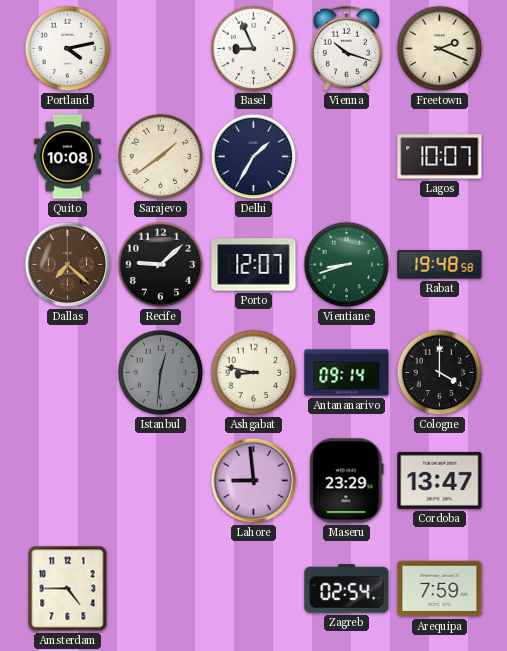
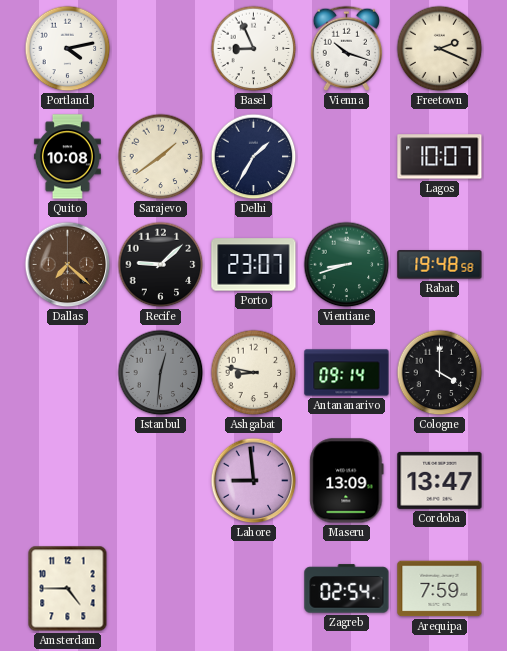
Porto: 12:07 -> 23:07 (254, 265)
Maseru: 23:29 -> 13:09 (347, 481)
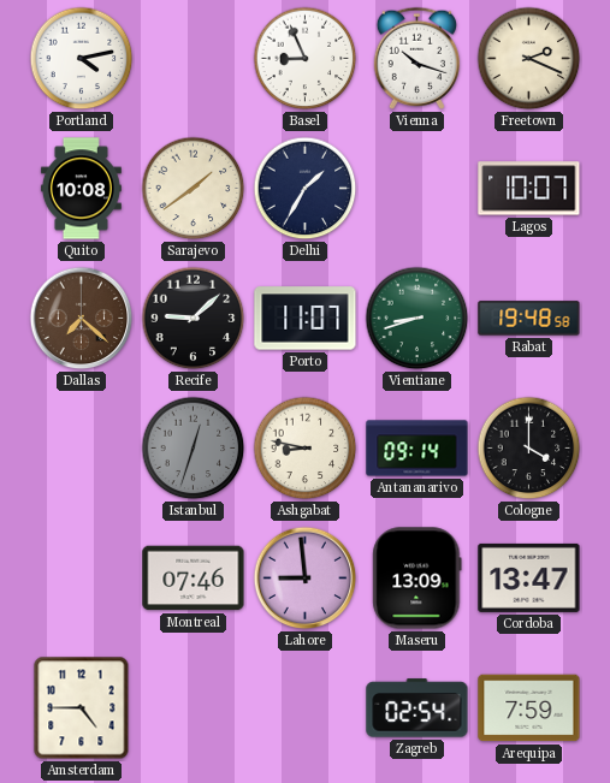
Porto: 23:07 -> 11:07 (306, 319)
Istanbul: 12:31 -> 12:33 (194, 449)
Montreal: none -> 07:46 (194, 579)
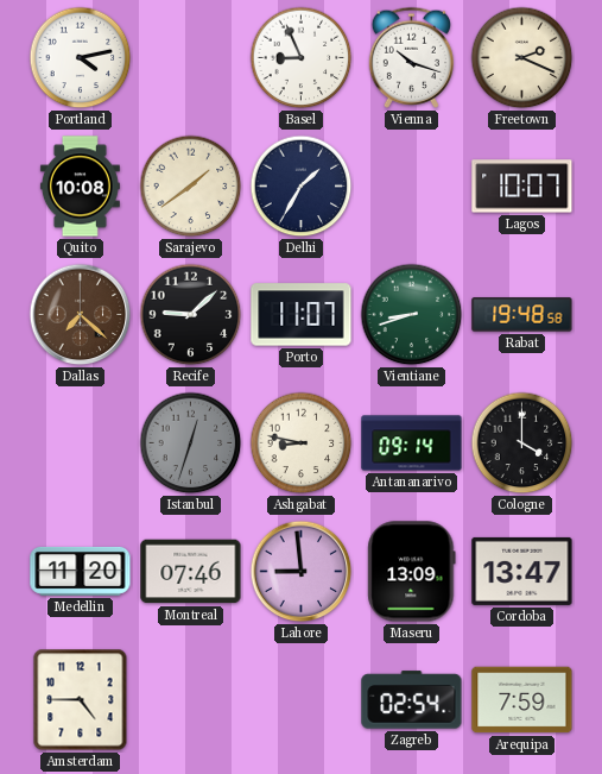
Medellin: none -> 11:20 (81, 571)
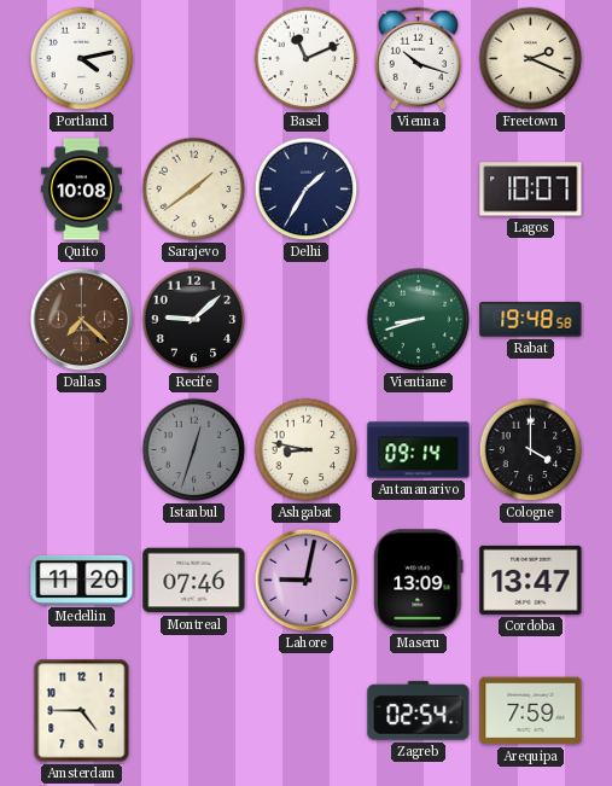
Basel: 8:56 -> 11:11 (307, 59)
Porto: 11:07 -> none (302, 315)
Lahore: 8:59 -> 9:02 (307, 581)
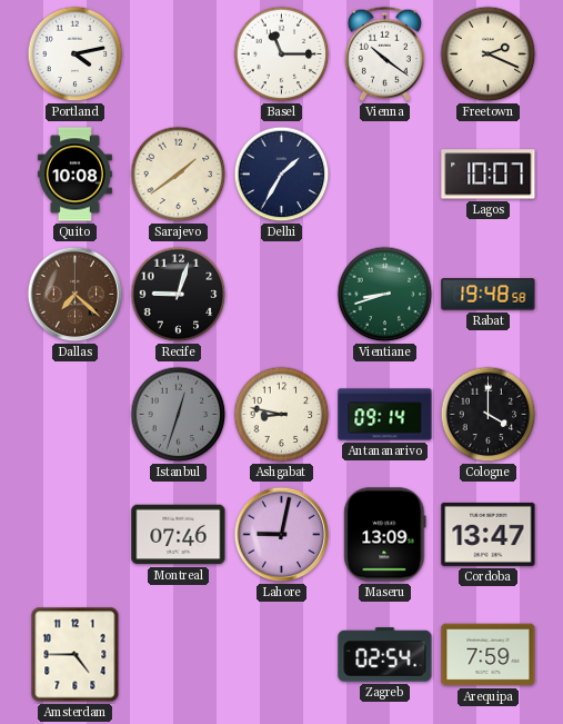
Basel: 11:11 -> 11:15 (282, 54)
Vienna: 10:18 -> 10:21 (384, 53)
Recife: 9:08 -> 9:03 (179, 295)
Medellin: 11:20 -> none (82, 580)
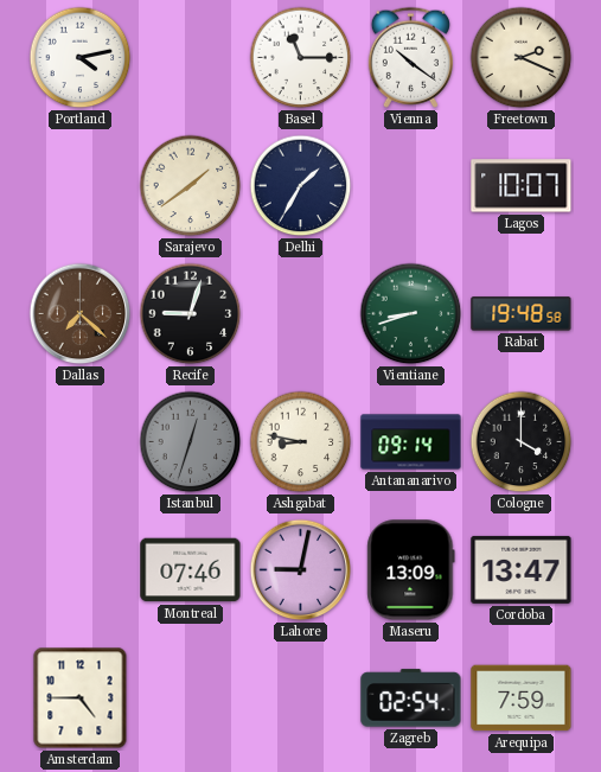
Quito: 10:08 -> none (74, 175)
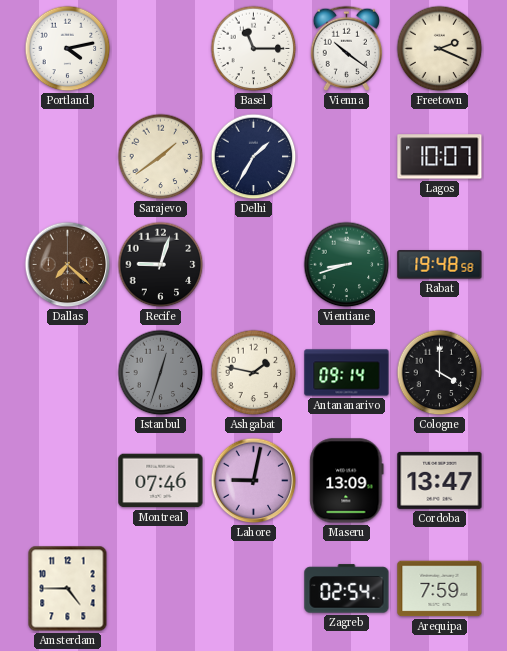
Ashgabat: 8:47 -> 1:47 (254, 373)
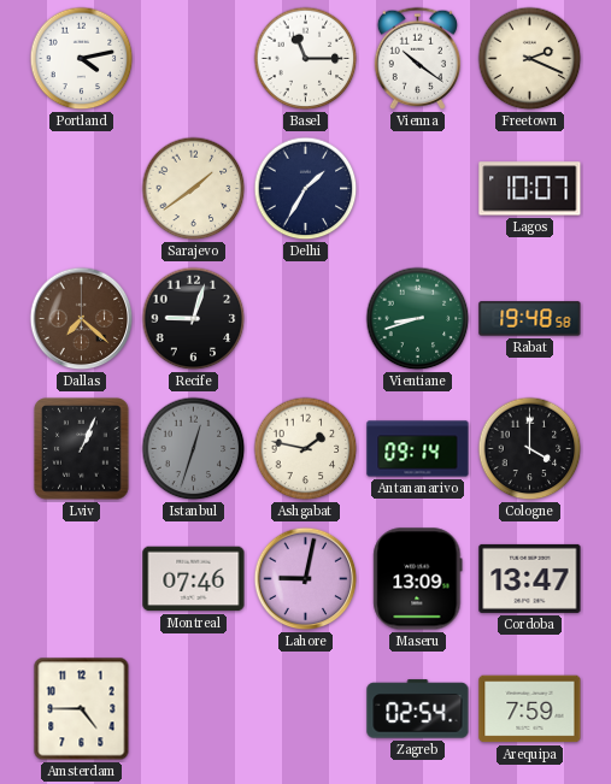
Lviv: none -> 1:04 (82, 449)
